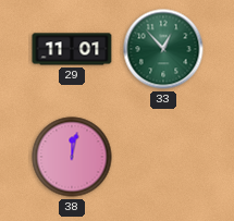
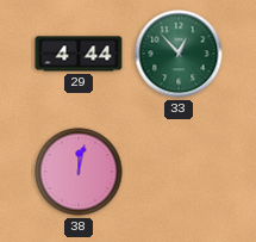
29: 11:01 -> 4:44 (79, 54)
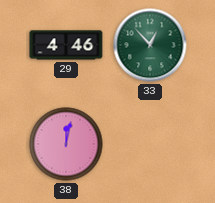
29: 4:44 -> 4:46 (66, 45)
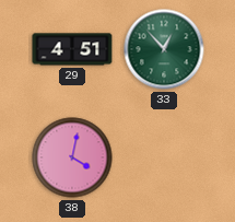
29: 4:46 -> 4:51 (72, 49)
38: 12:02 -> 4:02 (72, 157)
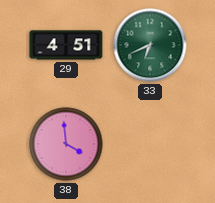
33: 12:53 -> 6:41 (150, 45)
38: 4:02 -> 3:59 (66, 144)
